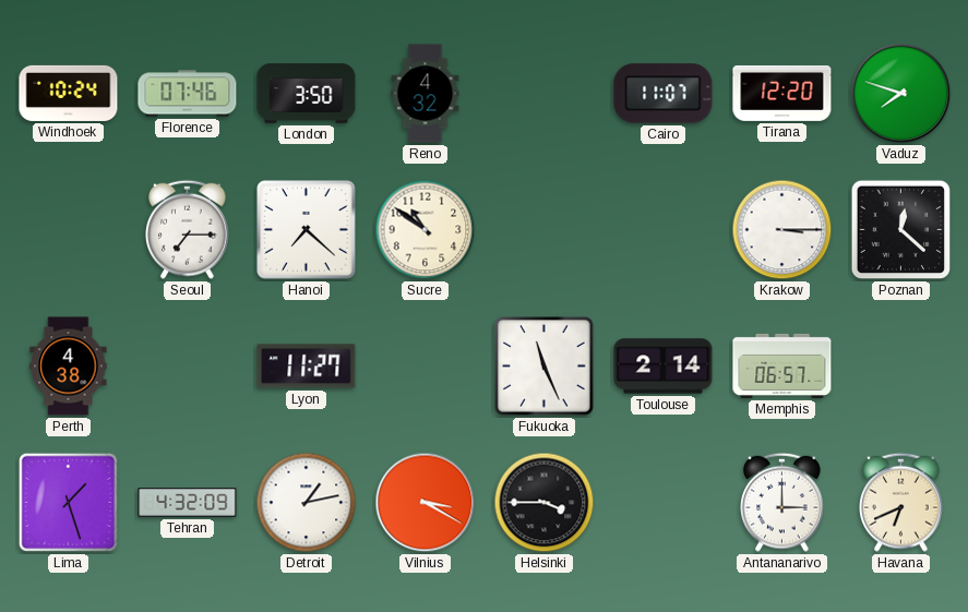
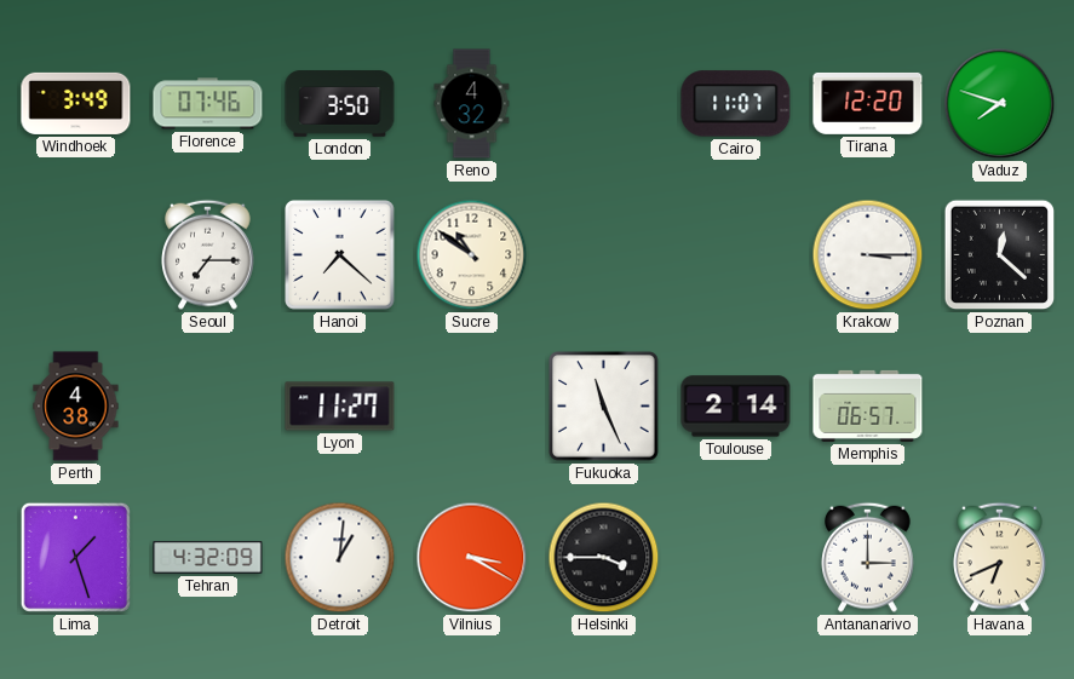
Windhoek: 10:24 -> 3:49 (76, 103)
Detroit: 1:13 -> 1:01 (340, 558)
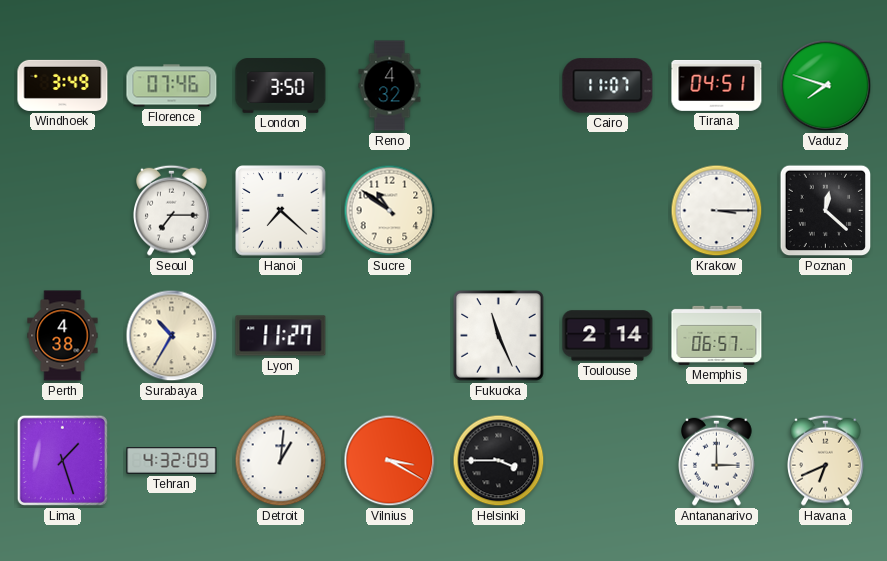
Tirana: 12:20 -> 04:51 (717, 85)
Surabaya: none -> 10:35 (172, 336)
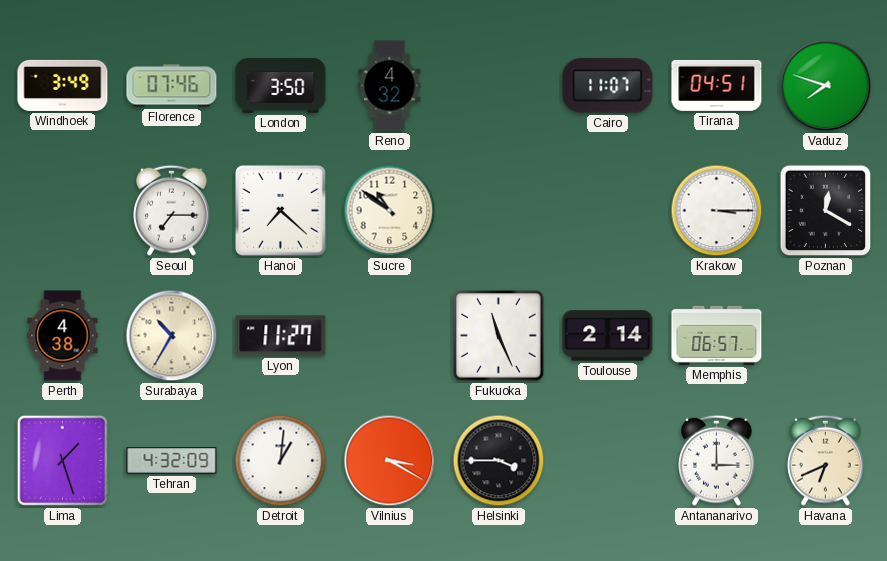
Poznan: 12:22 -> 12:20 (826, 211)
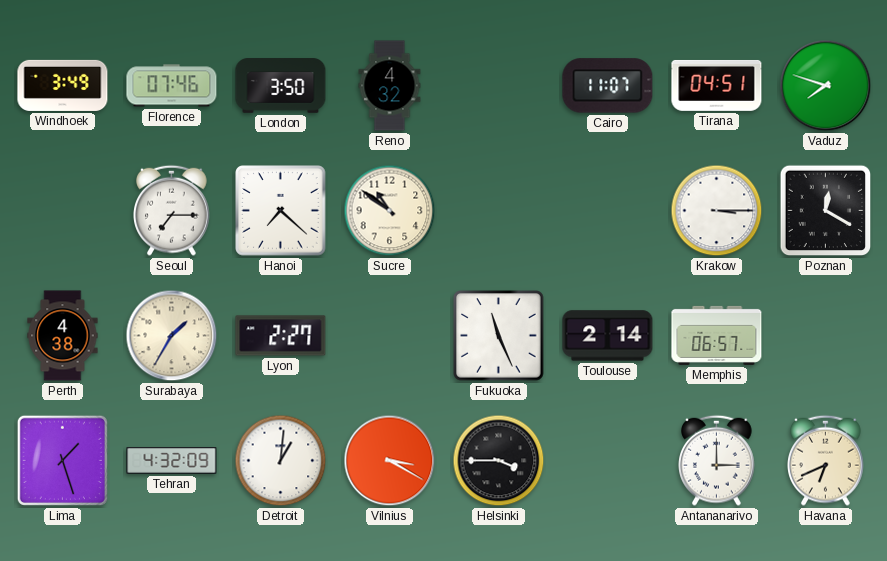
Surabaya: 10:35 -> 1:35 (172, 336)
Lyon: 11:27 -> 2:27 (281, 336)
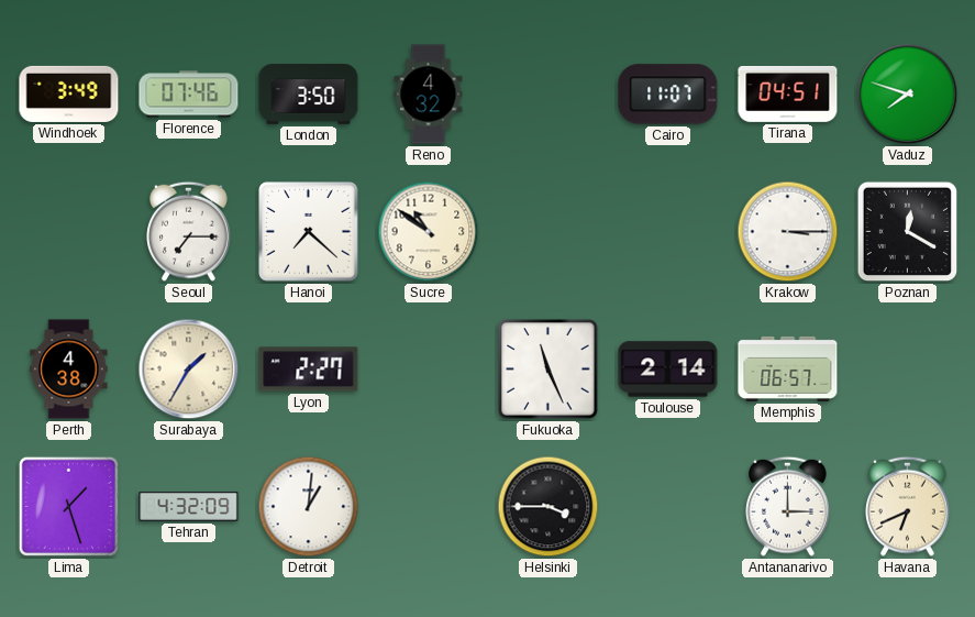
Vilnius: 3:20 -> none (390, 461)
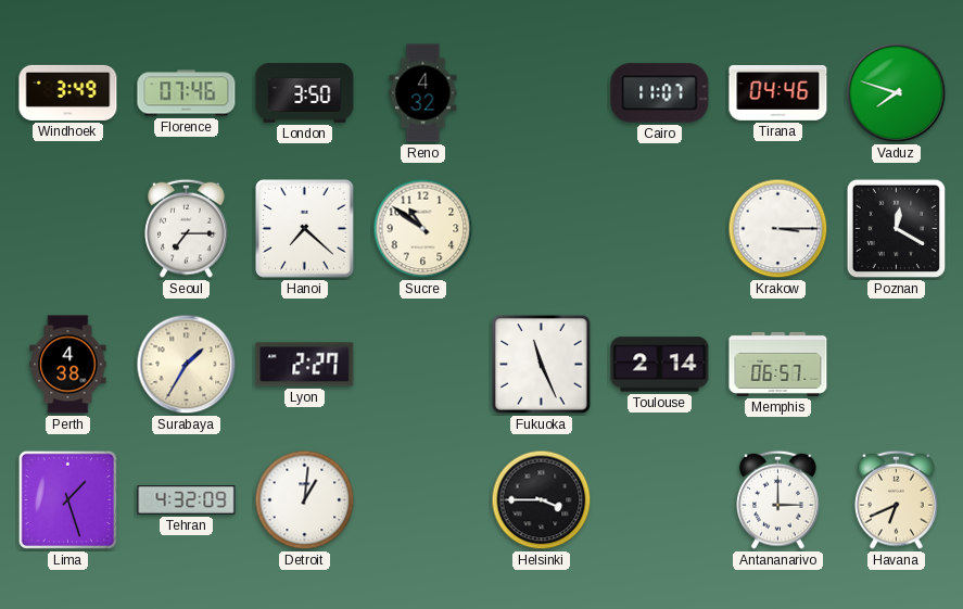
Tirana: 04:51 -> 04:46 (778, 92)
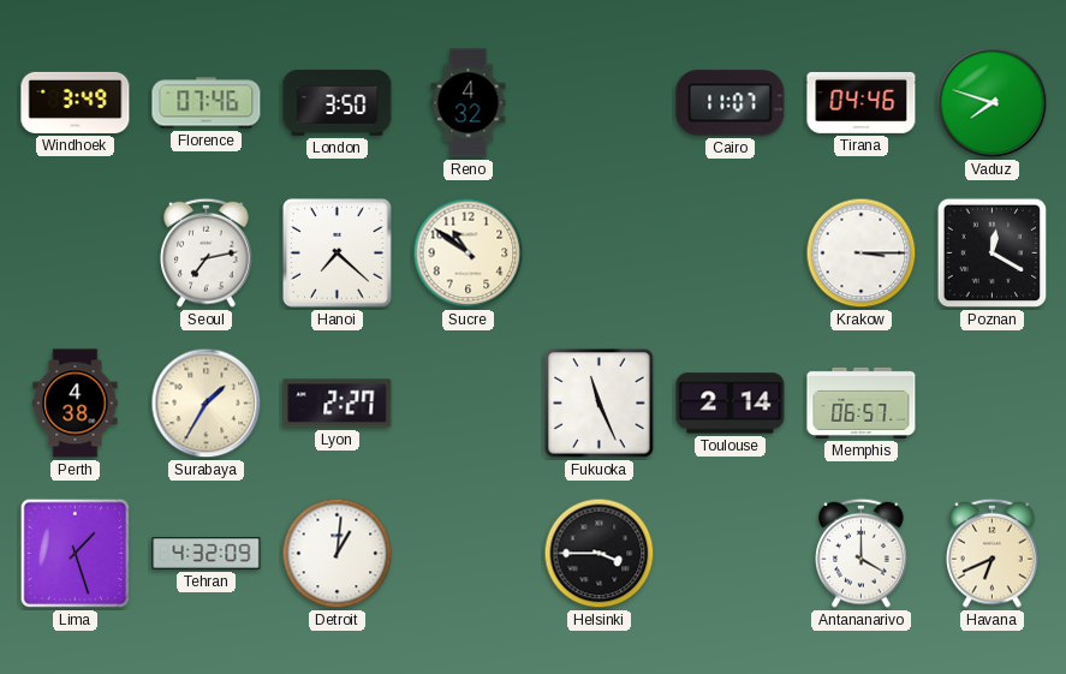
Seoul: 7:15 -> 7:13 (207, 252)
Antananarivo: 3:00 -> 4:00 (862, 553)
